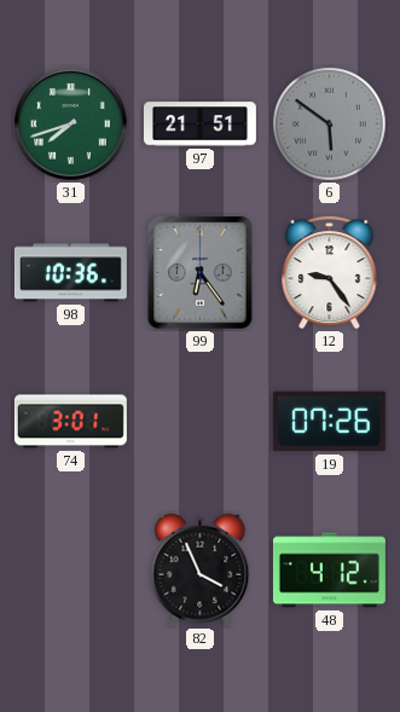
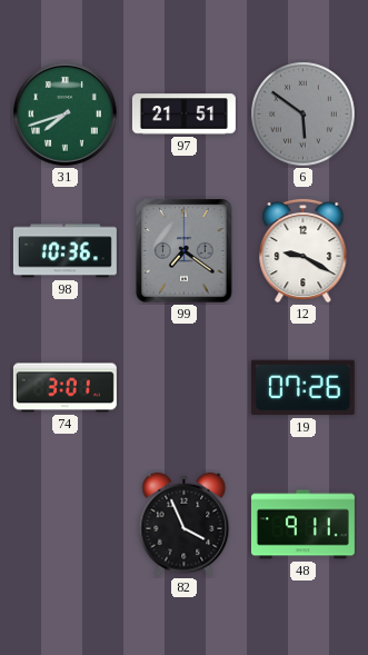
99: 6:24 -> 7:21 (185, 251)
12: 9:24 -> 9:20 (304, 250)
48: 4:12 -> 9:11 (302, 525)
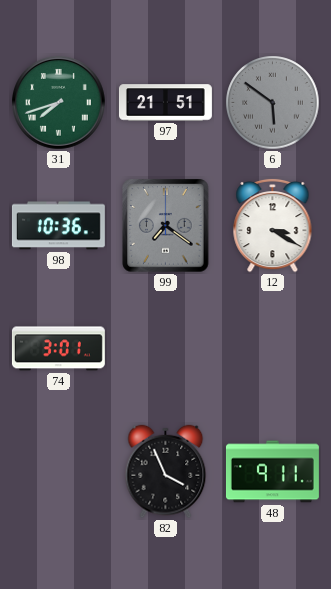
12: 9:20 -> 3:20 (273, 225)
19: 07:26 -> none (302, 388)
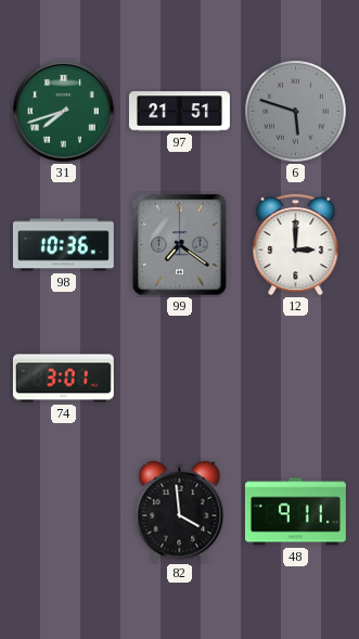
6: 5:51 -> 5:48 (296, 112)
12: 3:20 -> 3:00 (296, 244)
82: 3:56 -> 3:59 (180, 512)
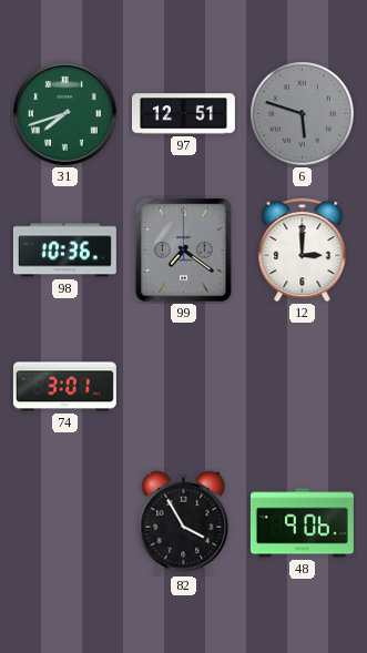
97: 21:51 -> 12:51 (183, 114)
82: 3:59 -> 3:55 (184, 523)
48: 9:11 -> 9:06 (302, 523)
